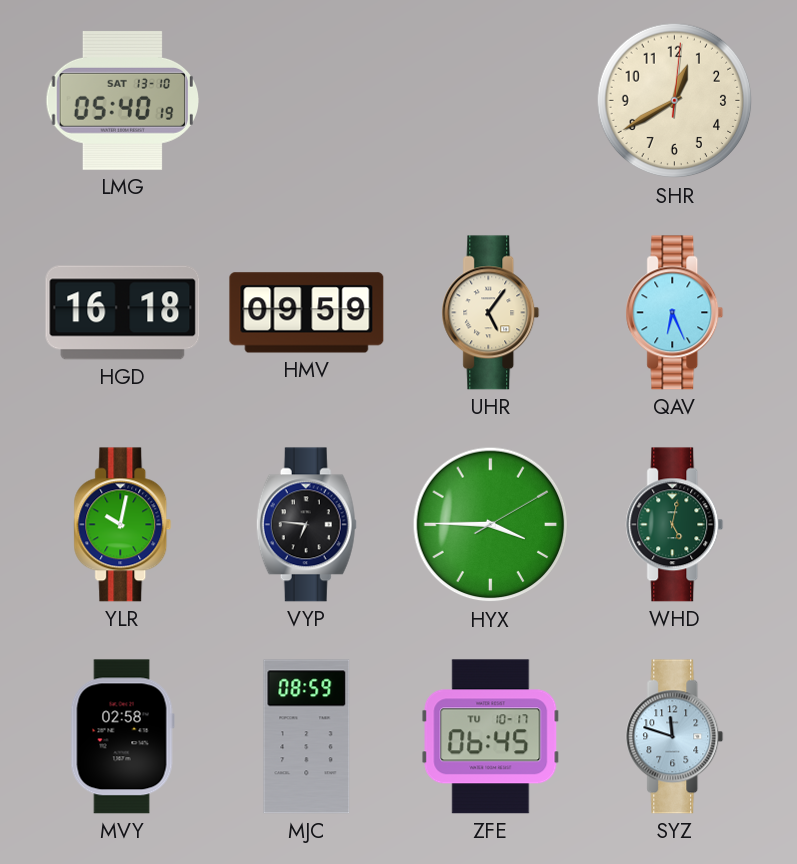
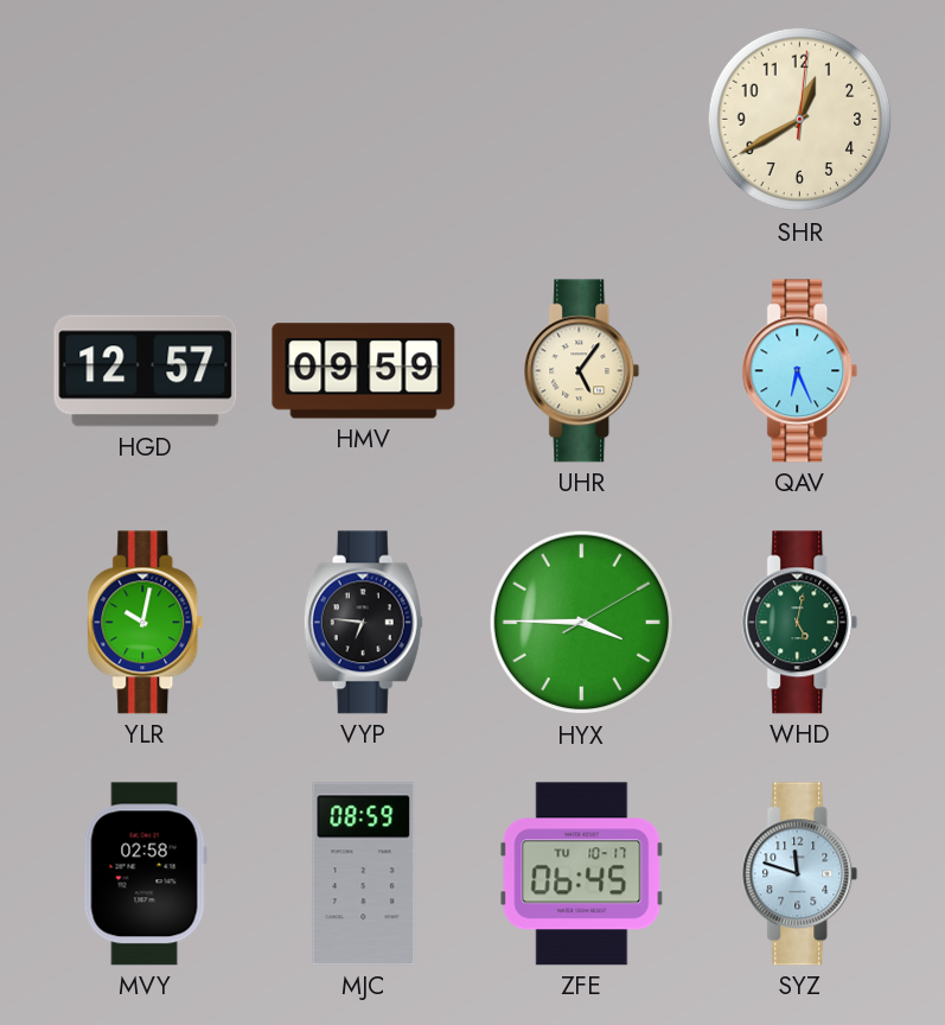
LMG: 05:40 -> none (122, 100)
HGD: 16:18 -> 12:57 (146, 371)
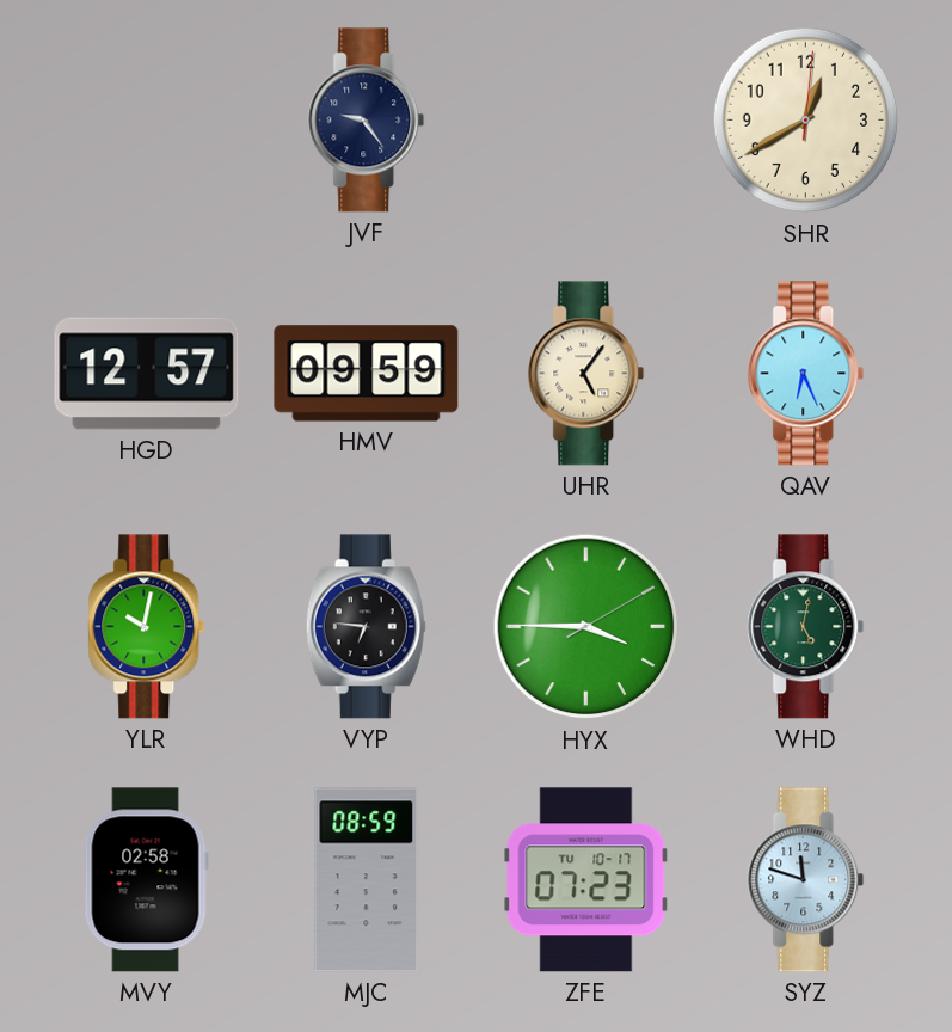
JVF: none -> 9:24 (367, 121)
ZFE: 06:45 -> 07:23 (586, 880)
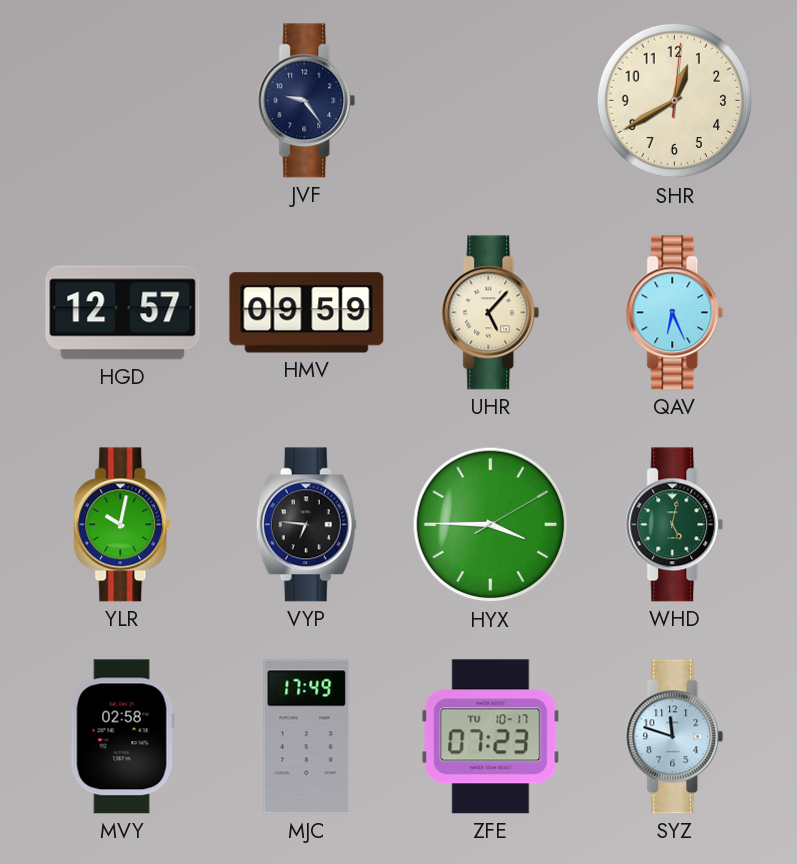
UHR: 5:06 -> 5:07 (491, 313)
MJC: 08:59 -> 17:49 (307, 737)
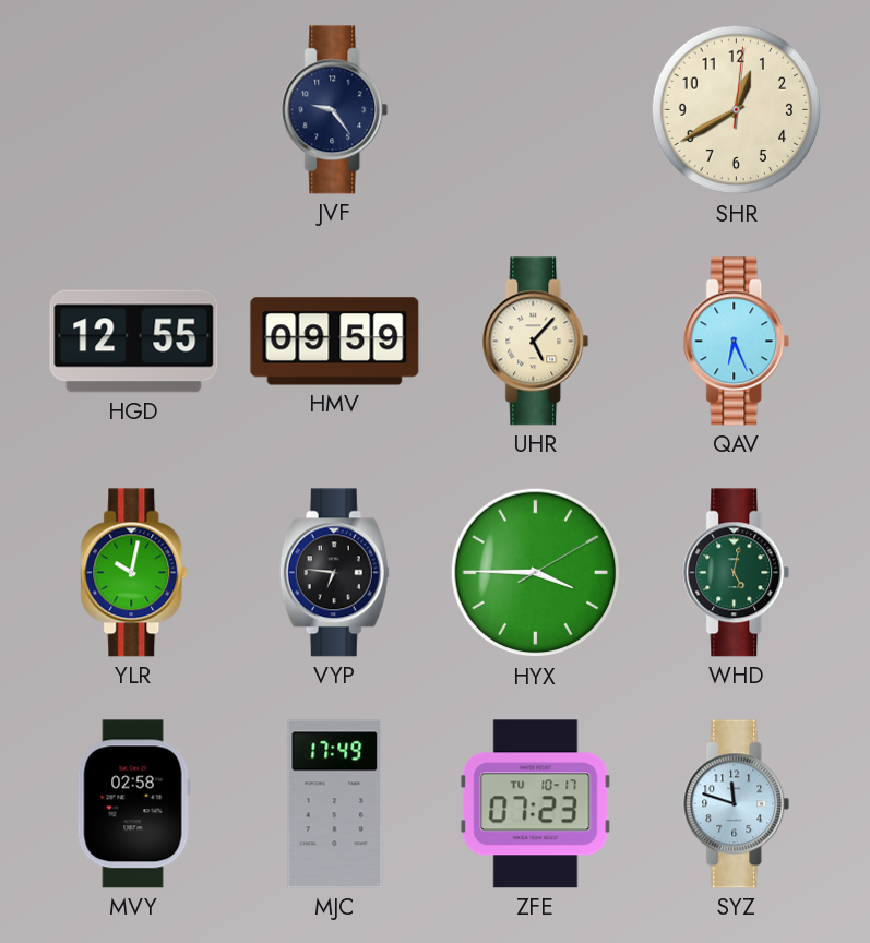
HGD: 12:57 -> 12:55 (134, 342)
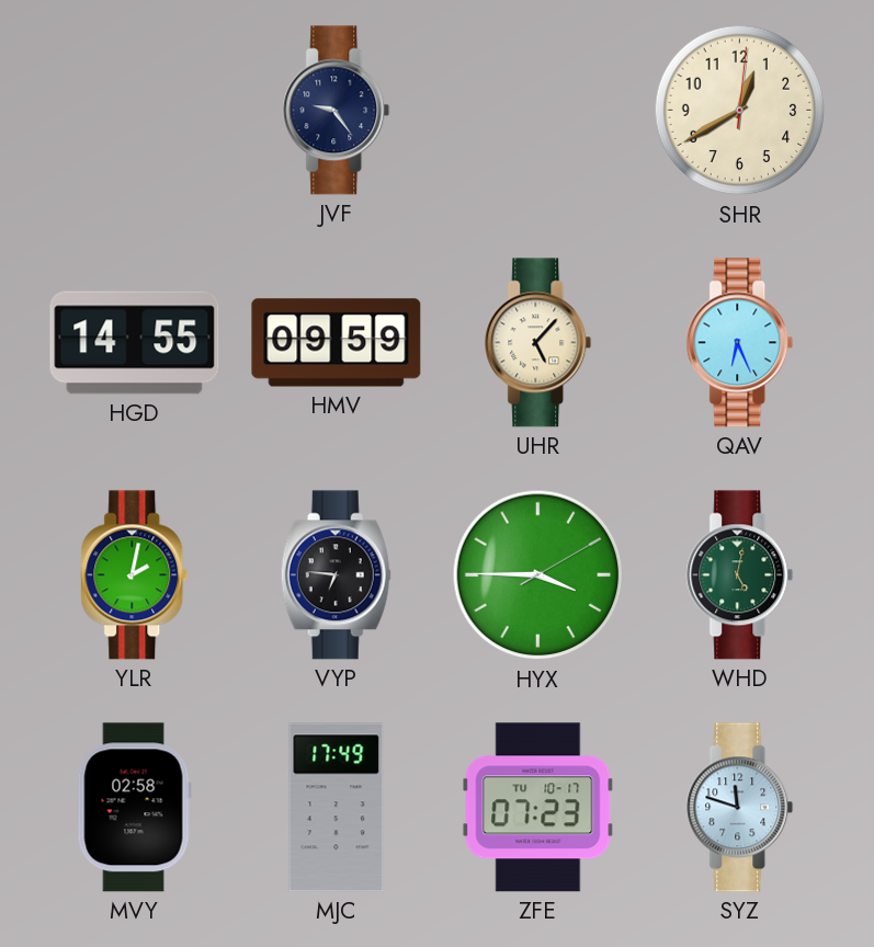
HGD: 12:55 -> 14:55 (135, 343)
YLR: 10:02 -> 2:02 (135, 575)
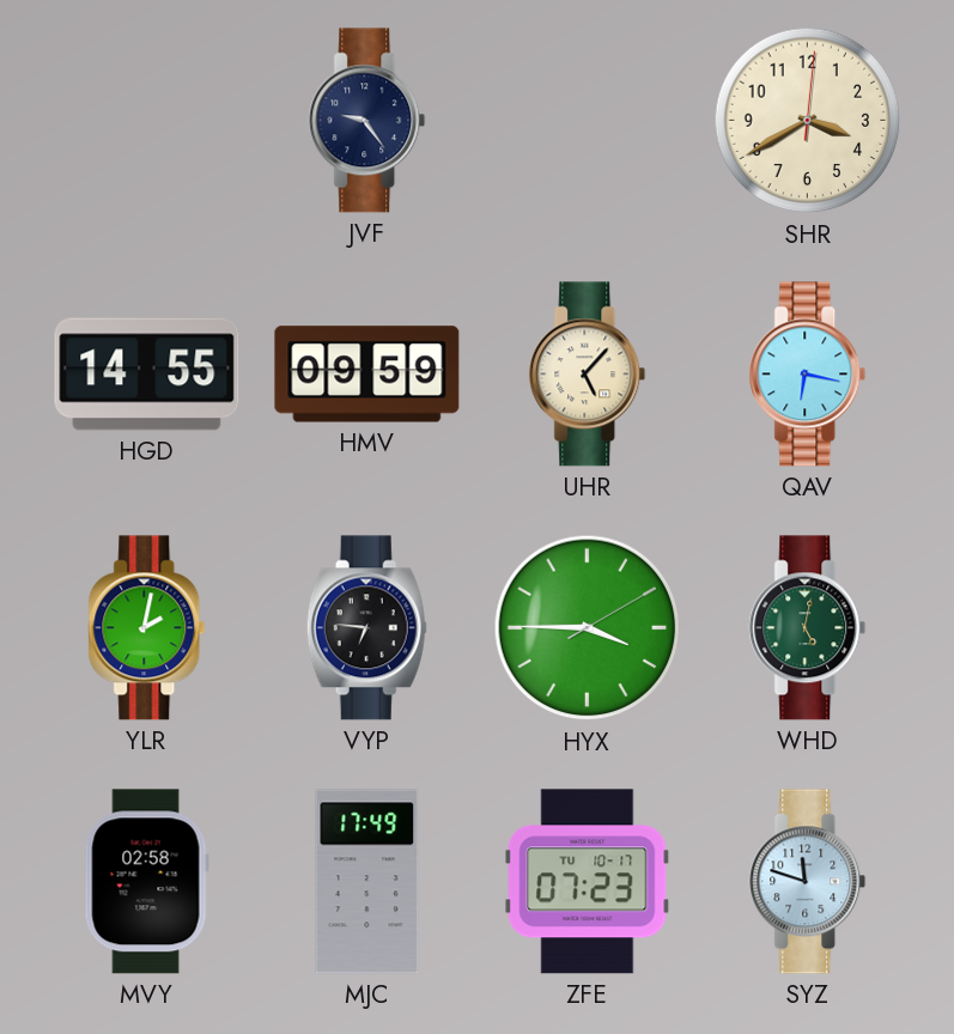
SHR: 12:40 -> 3:40 (808, 121)
QAV: 6:26 -> 6:17 (808, 375)
